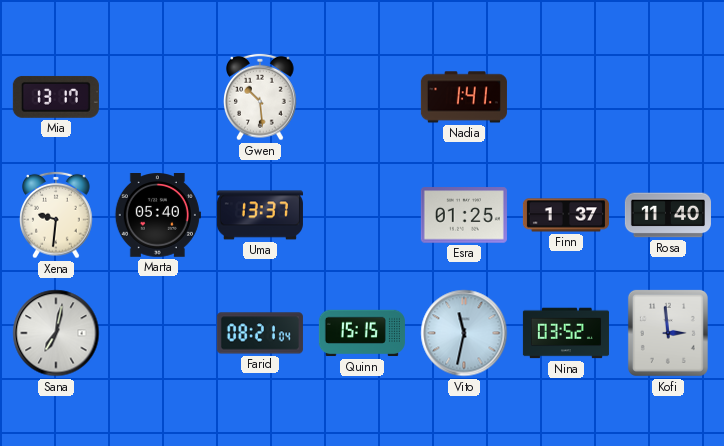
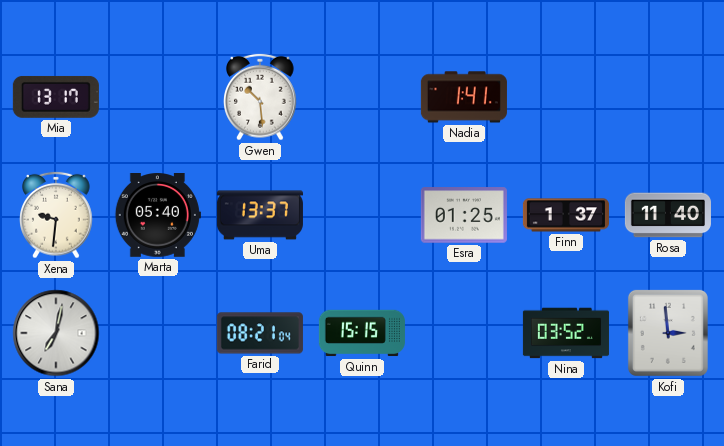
Vito: 11:32 -> none (464, 333)
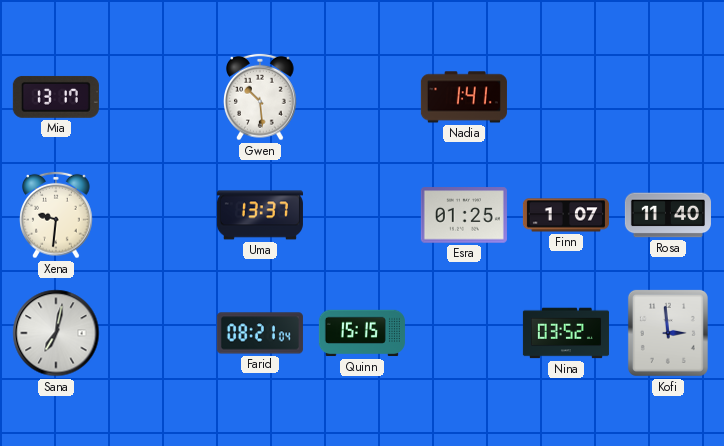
Marta: 05:40 -> none (158, 215)
Finn: 1:37 -> 1:07 (566, 215)
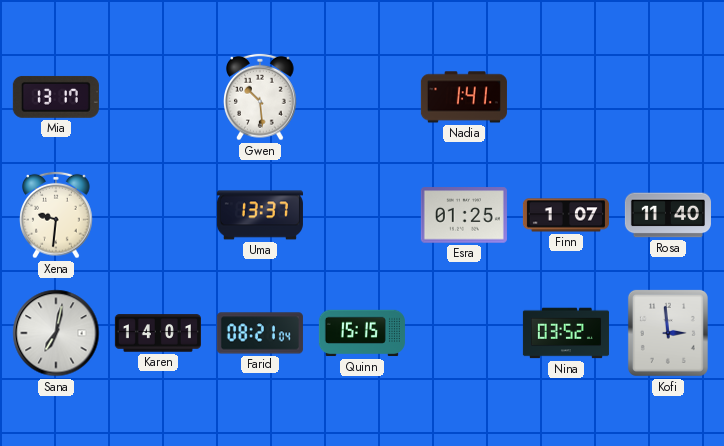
Karen: none -> 14:01 (158, 333)
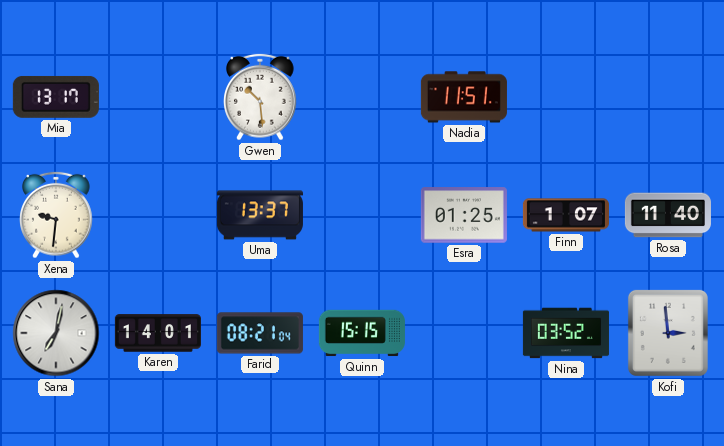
Nadia: 1:41 -> 11:51 (464, 97)
